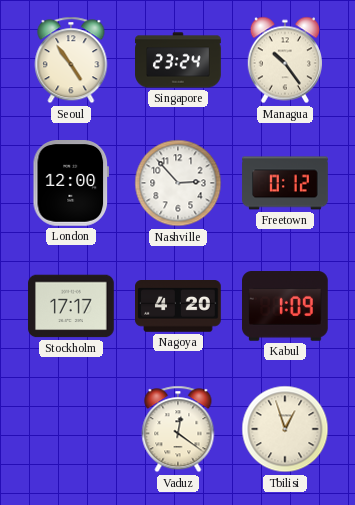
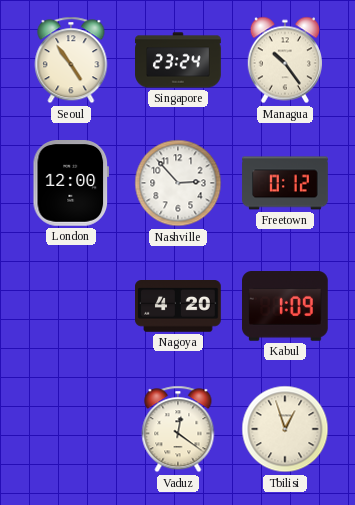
Stockholm: 17:17 -> none (71, 306)
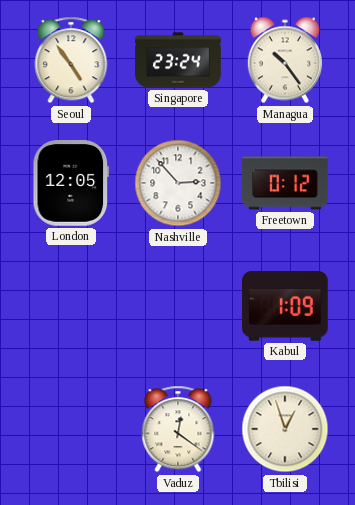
London: 12:00 -> 12:05 (70, 184)
Nagoya: 4:20 -> none (178, 307)
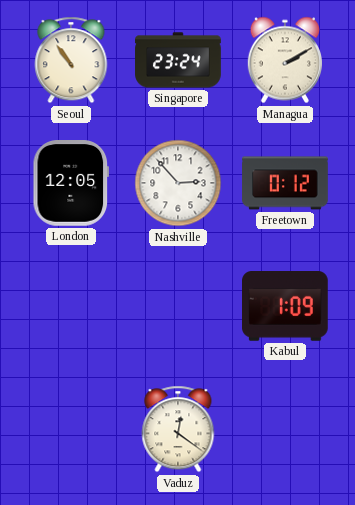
Seoul: 4:54 -> 10:54 (71, 60)
Managua: 10:24 -> 2:10 (284, 60)
Tbilisi: 12:57 -> none (285, 429)
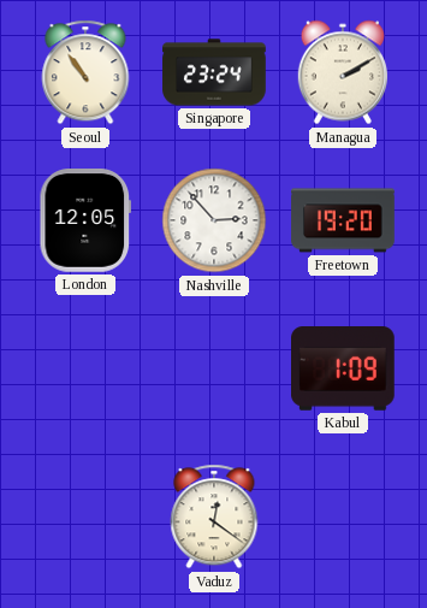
Freetown: 0:12 -> 19:20 (343, 220)
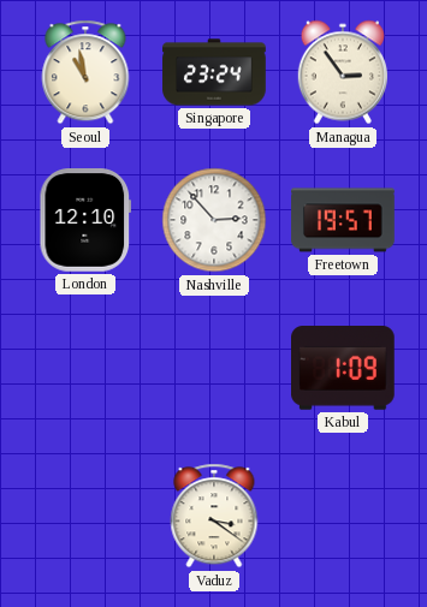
Seoul: 10:54 -> 10:58 (85, 72)
Managua: 2:10 -> 2:54 (342, 72)
London: 12:05 -> 12:10 (84, 221)
Freetown: 19:20 -> 19:57 (343, 220)
Vaduz: 12:21 -> 3:21 (214, 516)
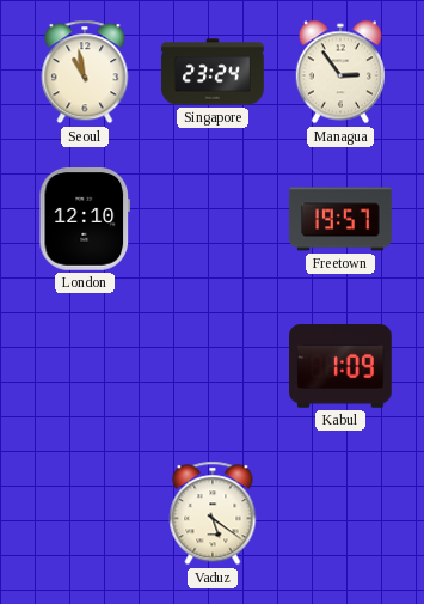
Nashville: 2:53 -> none (214, 220)
Vaduz: 3:21 -> 5:21 (213, 513)
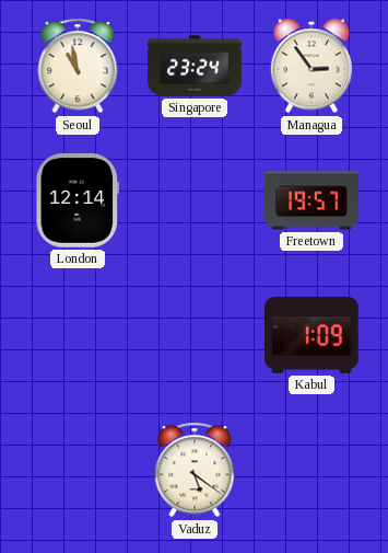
London: 12:10 -> 12:14 (77, 201)
